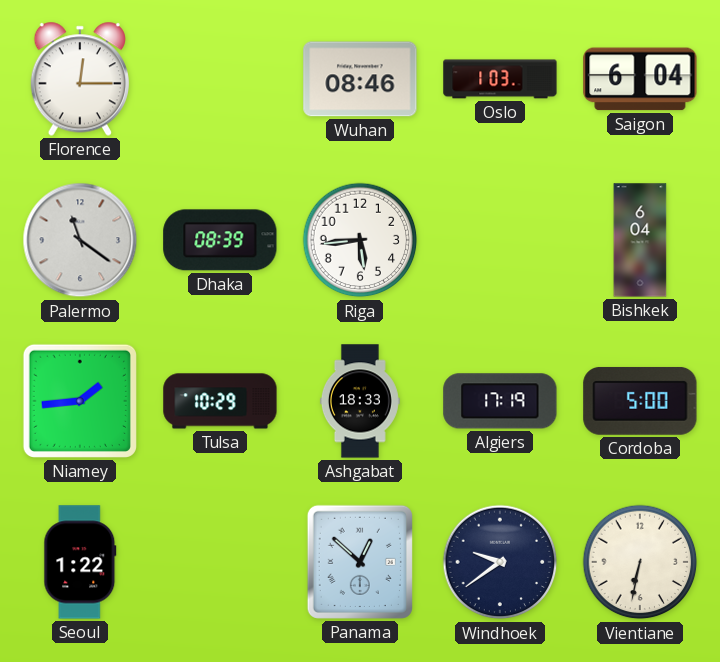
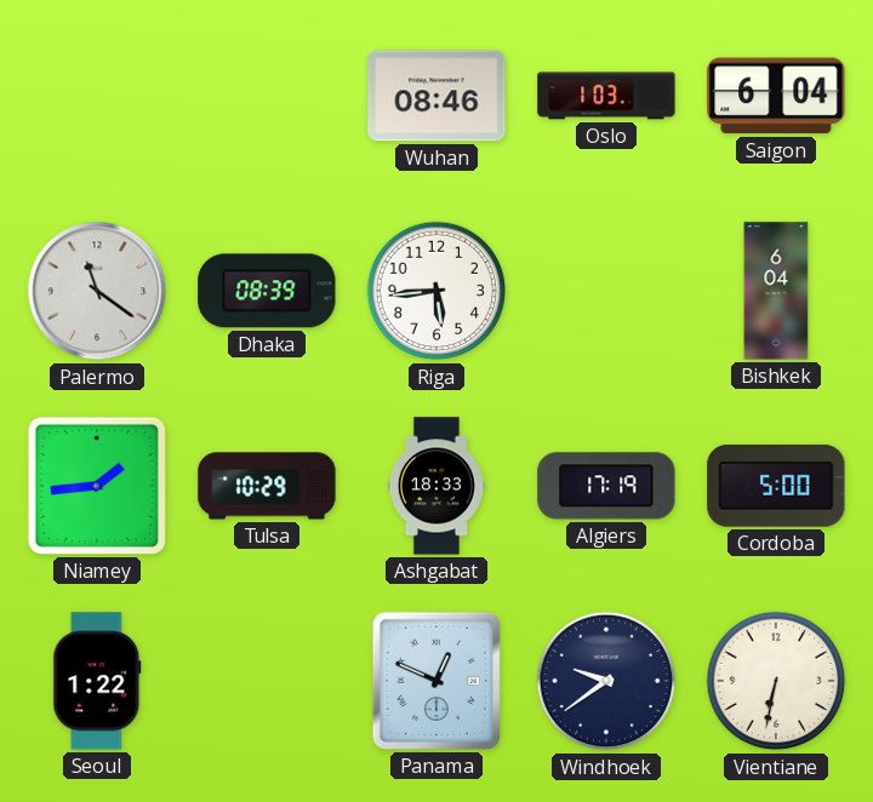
Florence: 12:15 -> none (80, 79)
Panama: 12:52 -> 12:49 (436, 681)
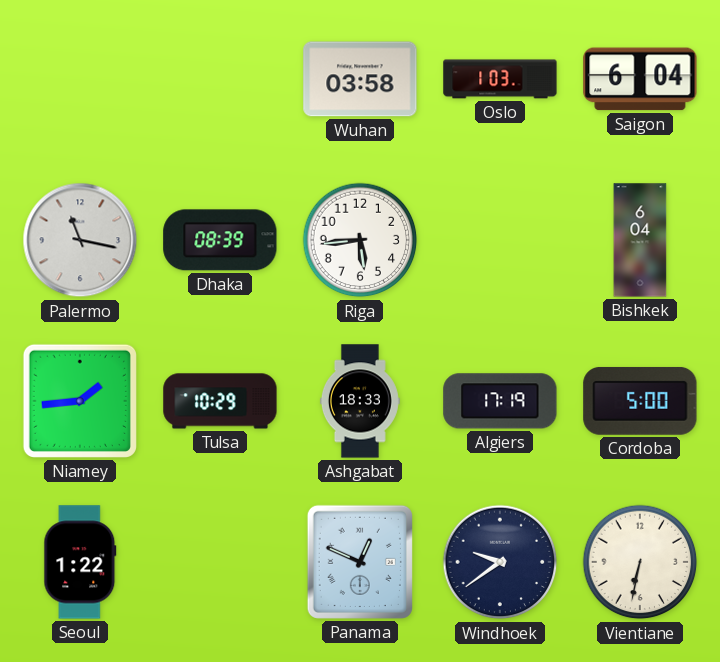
Wuhan: 08:46 -> 03:58 (360, 79)
Palermo: 11:21 -> 11:17 (80, 240)
